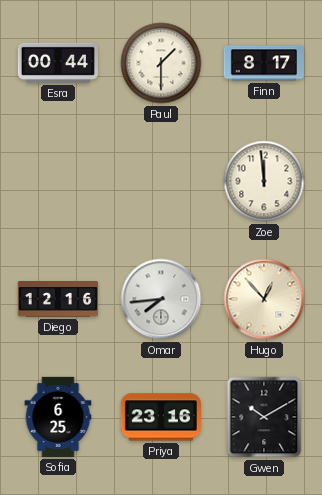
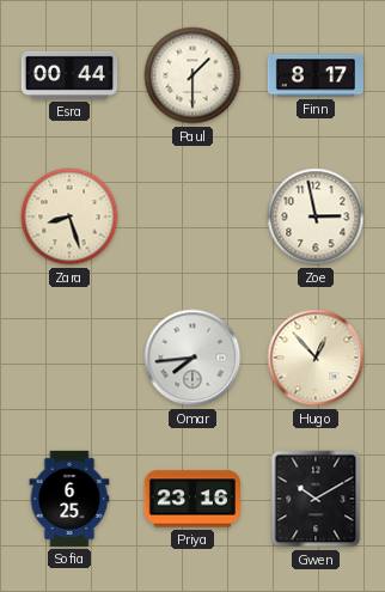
Zara: none -> 8:27 (69, 216)
Zoe: 11:59 -> 2:58 (316, 216)
Diego: 12:16 -> none (57, 300)
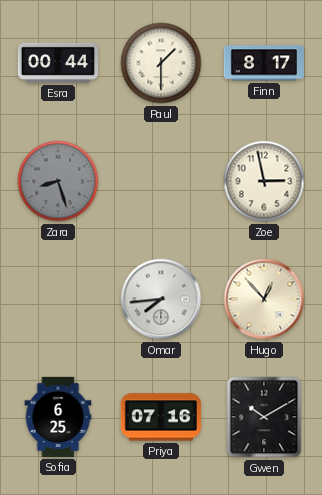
Zara dial: cream -> grey (58, 181)
Priya: 23:16 -> 07:16 (161, 417)
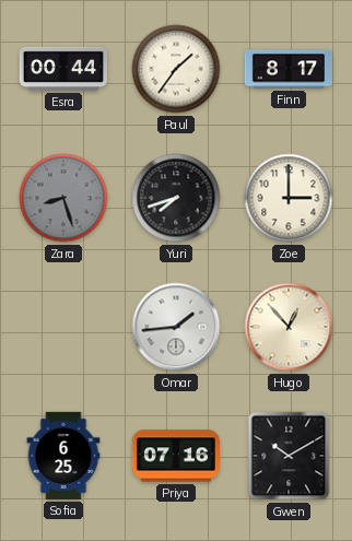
Paul: 1:30 -> 1:36 (176, 69)
Yuri: none -> 7:42 (176, 198)
Zoe: 2:58 -> 3:00 (289, 198)
Omar: 7:44 -> 1:44 (176, 327)
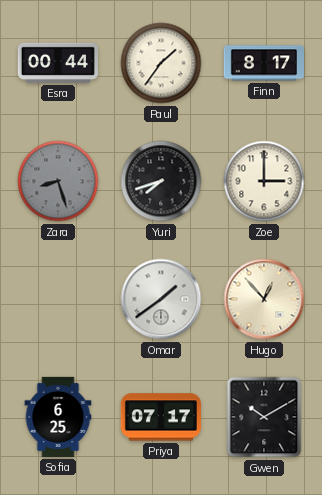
Omar: 1:44 -> 1:39 (161, 299)
Priya: 07:16 -> 07:17 (161, 417)
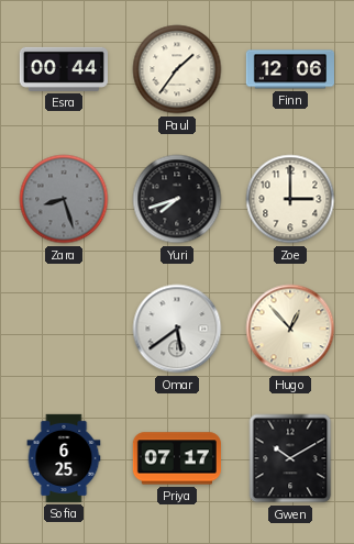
Finn: 8:17 -> 12:06 (289, 69)
Omar: 1:39 -> 5:39 (177, 329)
